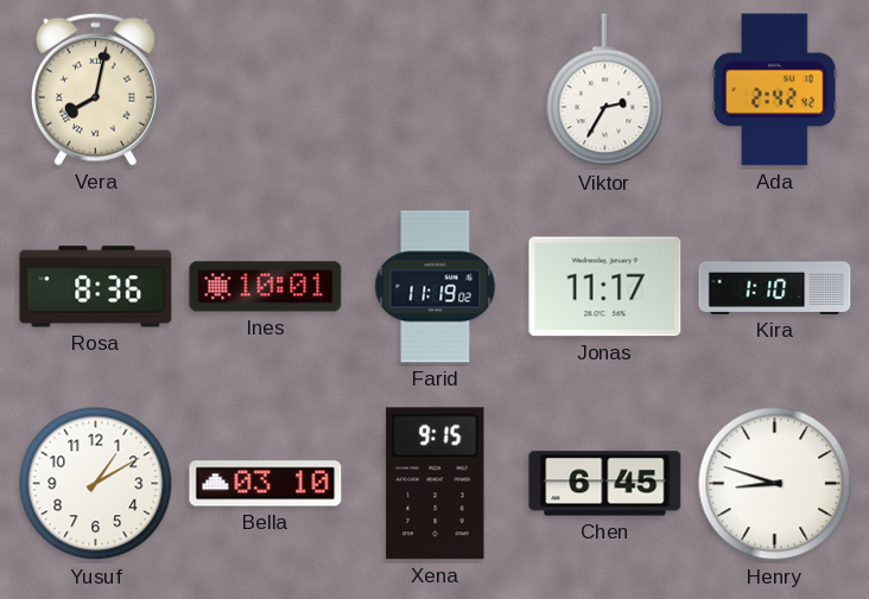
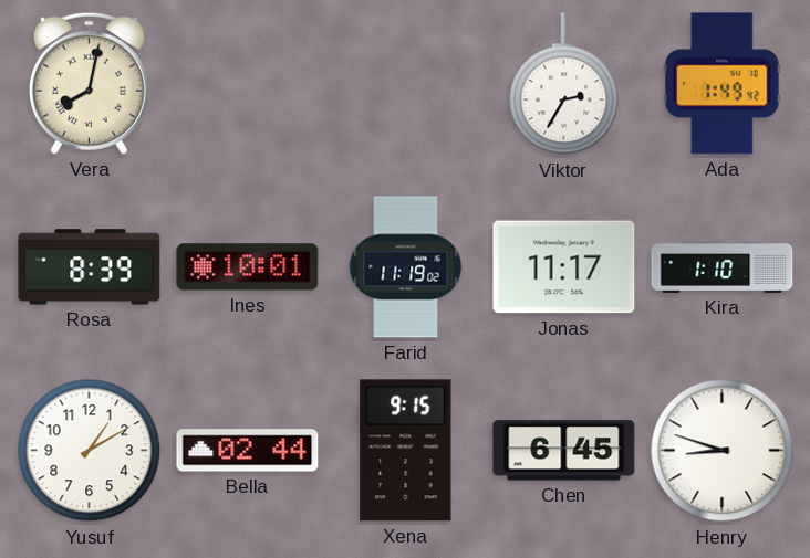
Ada: 2:42 -> 1:49 (723, 84)
Rosa: 8:36 -> 8:39 (90, 267)
Bella: 03:10 -> 02:44 (248, 451)
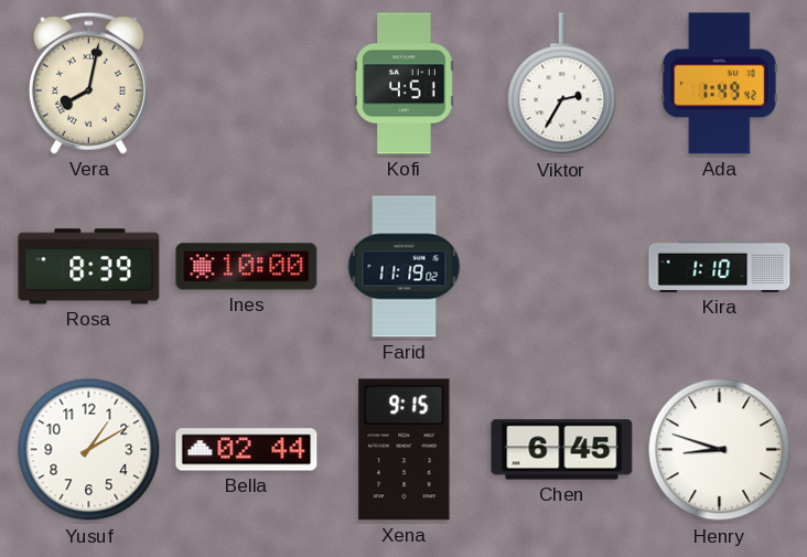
Kofi: none -> 4:51 (405, 84)
Ines: 10:01 -> 10:00 (247, 267)
Jonas: 11:17 -> none (564, 267)
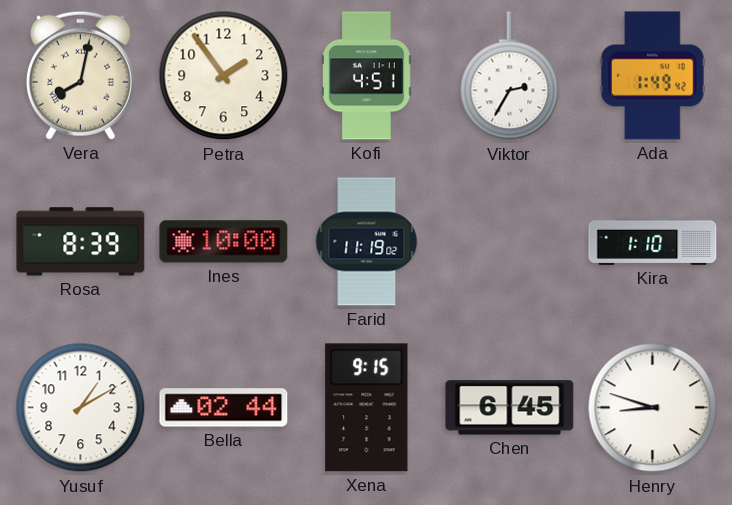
Petra: none -> 1:54 (224, 76)
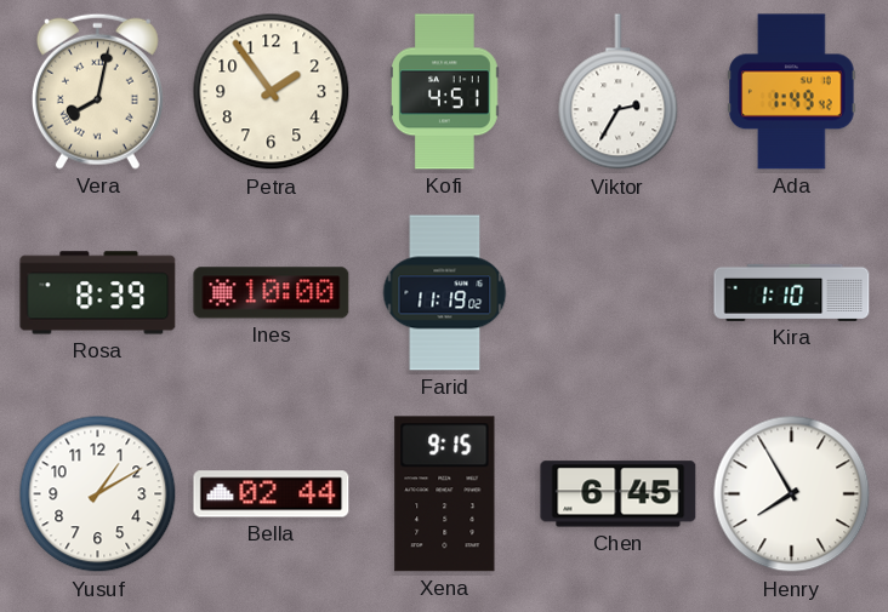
Henry: 8:48 -> 7:55 (792, 494)
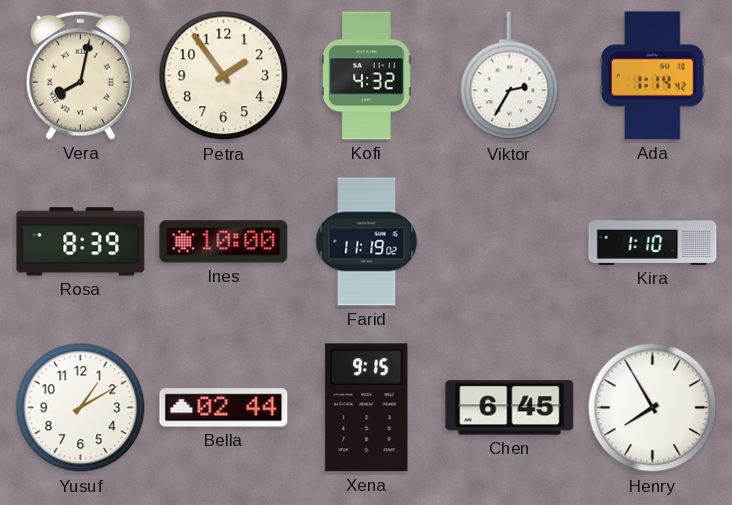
Kofi: 4:51 -> 4:32 (367, 76)
Ada: 1:49 -> 1:14 (653, 76)
